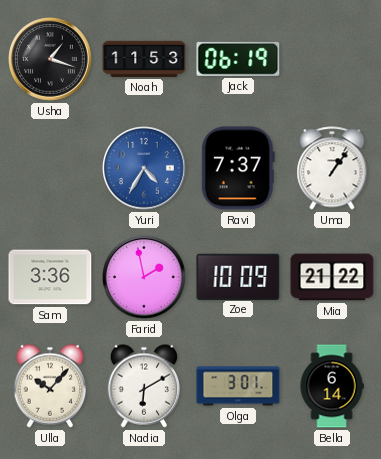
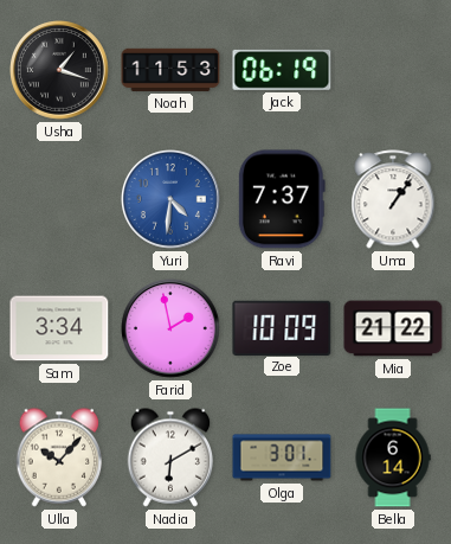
Yuri: 4:35 -> 4:31 (172, 200)
Sam: 3:36 -> 3:34 (59, 328)
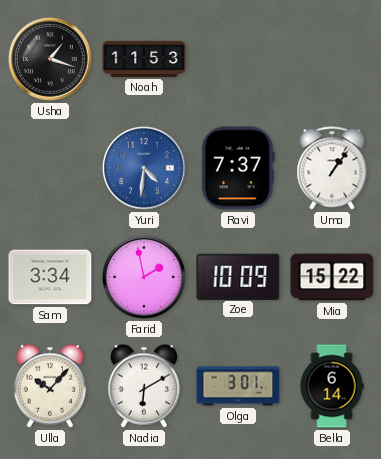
Jack: 06:19 -> none (282, 70)
Mia: 21:22 -> 15:22 (332, 277)
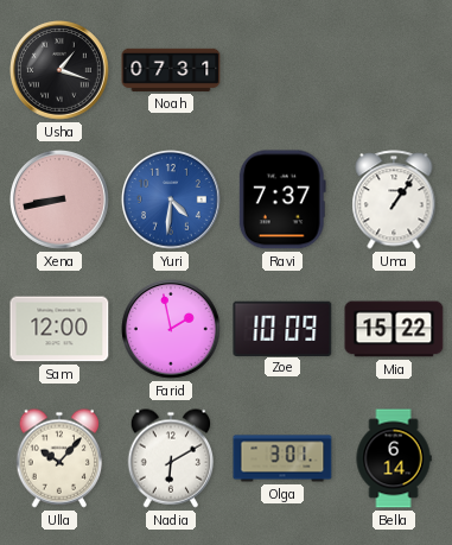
Noah: 11:53 -> 07:31 (171, 70)
Xena: none -> 8:43 (61, 201)
Sam: 3:34 -> 12:00 (59, 329)
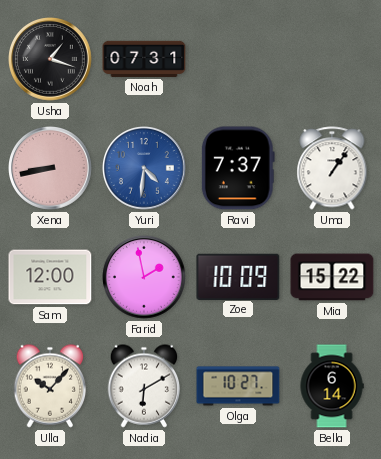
Olga: 3:01 -> 10:27 (238, 386)
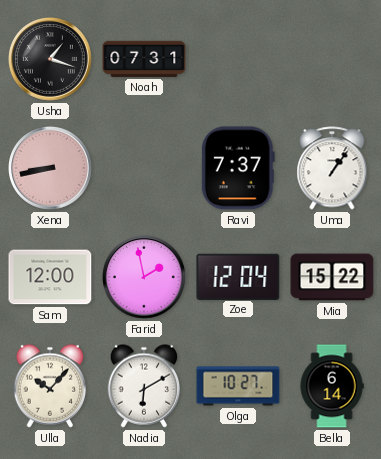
Yuri: 4:31 -> none (145, 169)
Zoe: 10:09 -> 12:04 (238, 276)
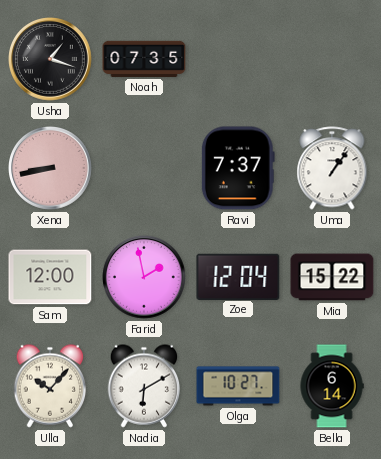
Noah: 07:31 -> 07:35 (144, 59)
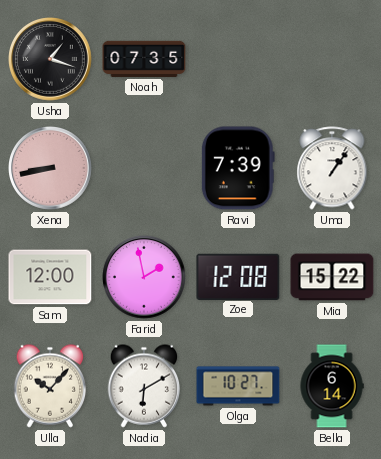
Ravi: 7:37 -> 7:39 (238, 168)
Zoe: 12:04 -> 12:08 (238, 276)
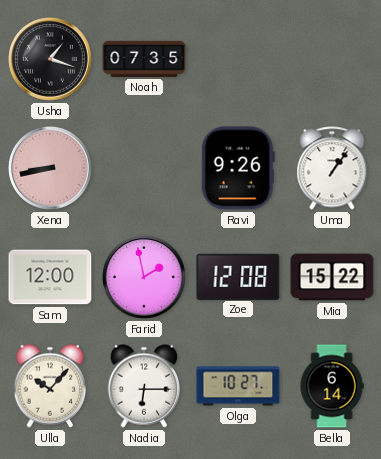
Ravi: 7:39 -> 9:26 (238, 168)
Nadia: 6:10 -> 6:15 (144, 386)
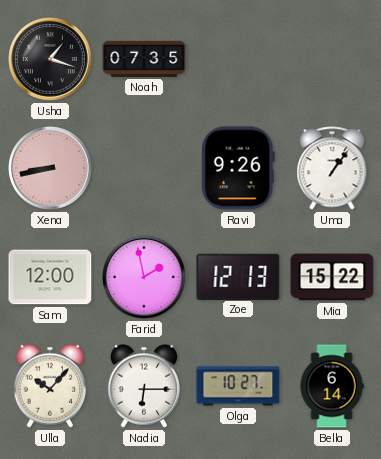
Zoe: 12:08 -> 12:13 (238, 276)
